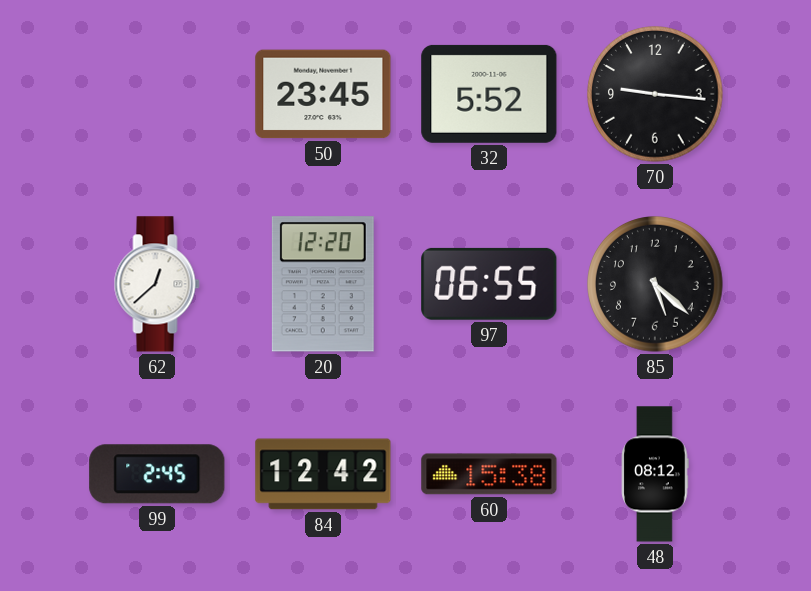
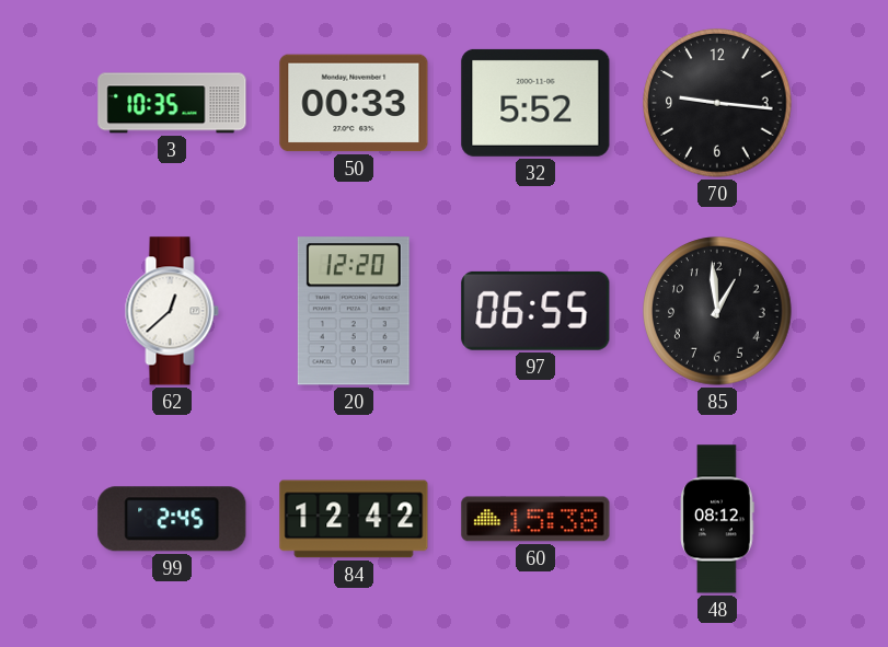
3: none -> 10:35 (172, 103)
50: 23:45 -> 00:33 (354, 103)
85: 5:22 -> 12:59 (717, 311)
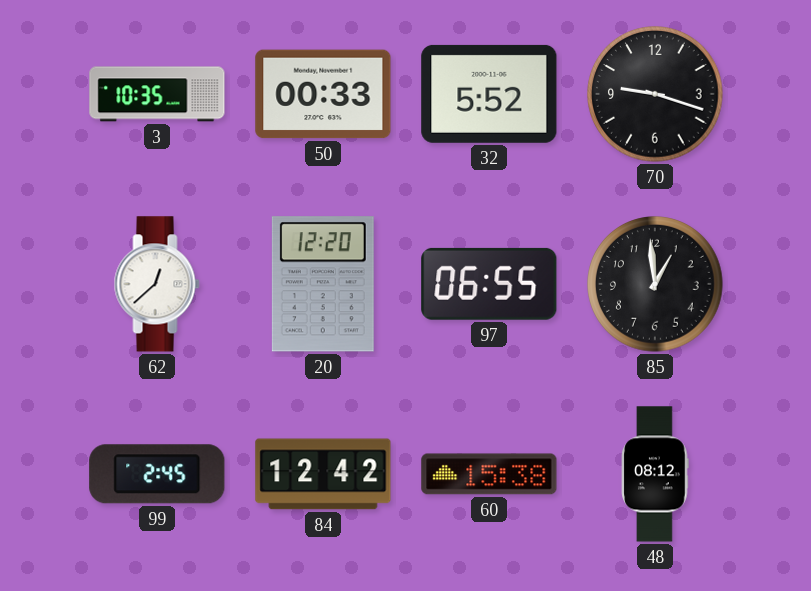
70: 9:16 -> 9:18 (655, 94)
